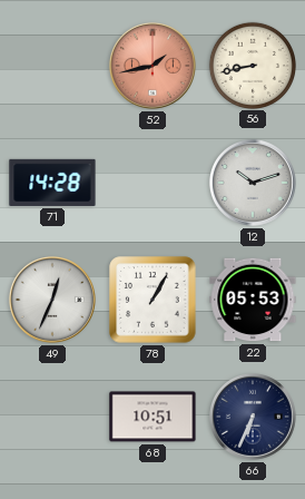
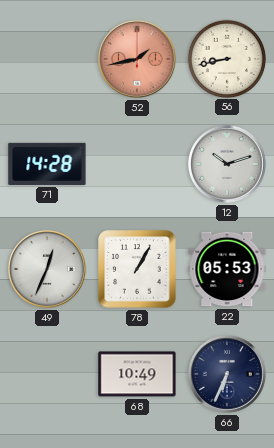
68: 10:51 -> 10:49 (137, 374)
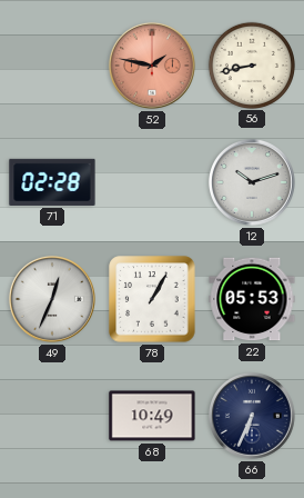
52: 1:43 -> 1:47 (152, 66)
71: 14:28 -> 02:28 (52, 182)
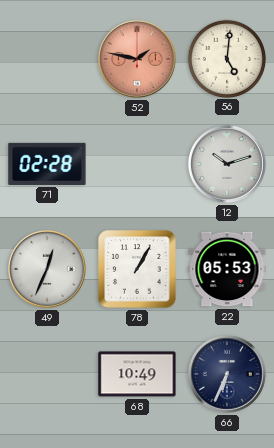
56: 8:43 -> 5:01 (226, 58)
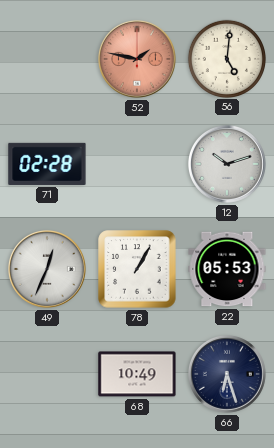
66: 6:34 -> 6:27 (227, 374)
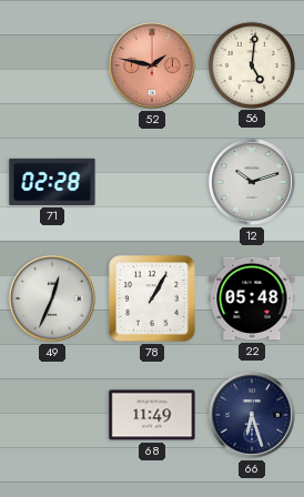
22: 05:53 -> 05:48 (252, 298)
68: 10:49 -> 11:49 (152, 415)
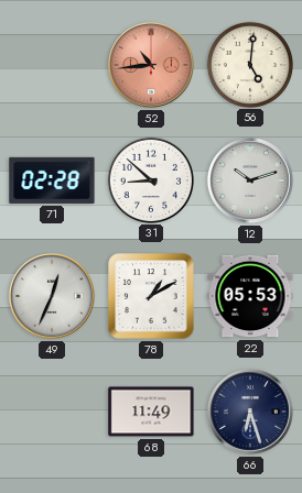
52: 1:47 -> 10:44 (151, 65)
31: none -> 8:52 (150, 179)
78: 1:05 -> 1:10 (151, 296)
22: 05:48 -> 05:53 (250, 296)
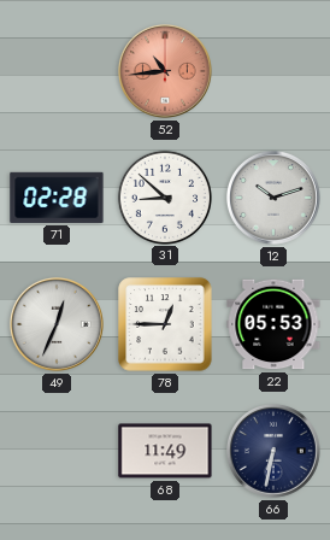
56: 5:01 -> none (249, 64)
78: 1:10 -> 12:45 (165, 324)
66: 6:27 -> 6:32 (273, 451)
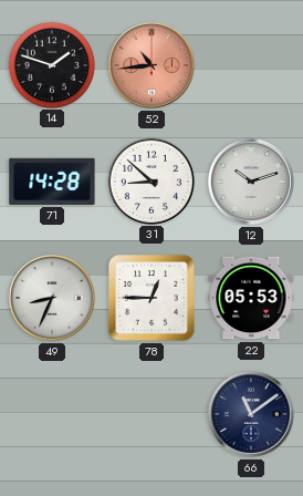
14: none -> 1:48 (51, 64)
71: 02:28 -> 14:28 (52, 182)
49: 12:34 -> 8:34 (52, 298)
68: 11:49 -> none (165, 451)
66: 6:32 -> 11:09 (251, 414)
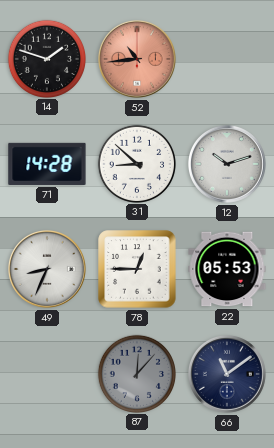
87: none -> 12:07 (136, 373)
